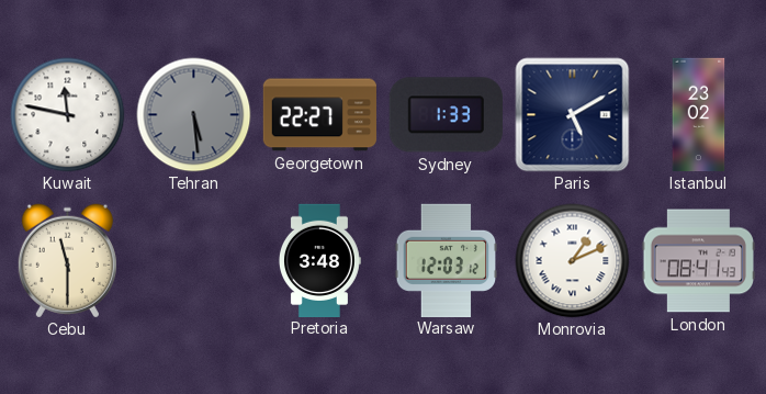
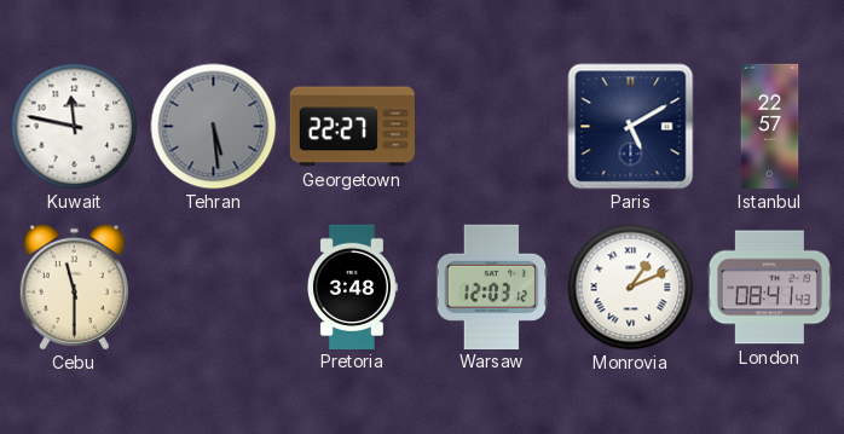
Sydney: 1:33 -> none (446, 115)
Istanbul: 23:02 -> 22:57 (770, 127)
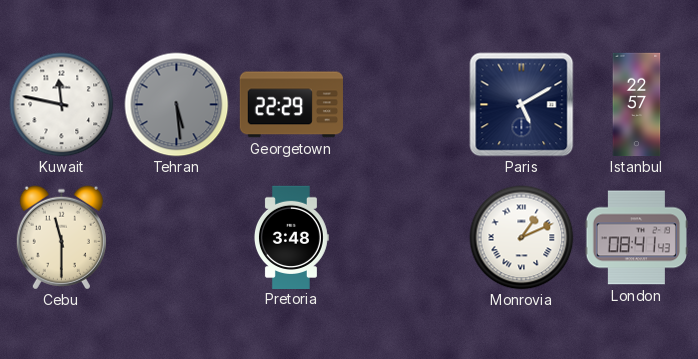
Georgetown: 22:27 -> 22:29 (291, 105)
Warsaw: 12:03 -> none (492, 287)
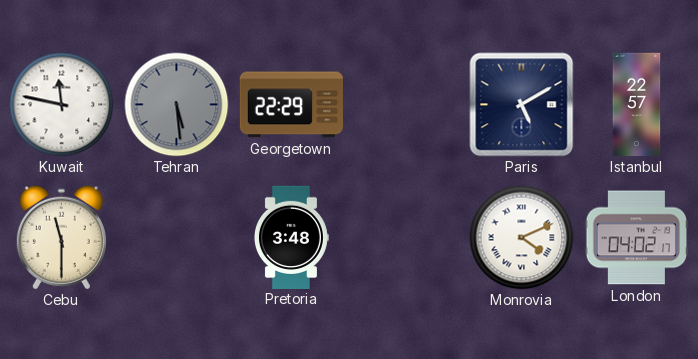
Monrovia: 1:11 -> 4:11 (522, 238)
London: 08:41 -> 04:02 (636, 238)
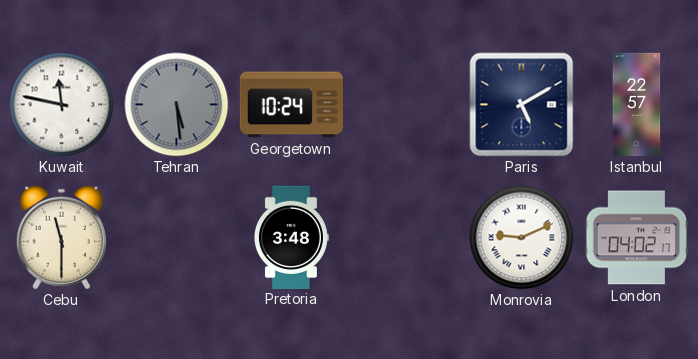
Georgetown: 22:29 -> 10:24 (291, 105)
Monrovia: 4:11 -> 9:11 (522, 238)
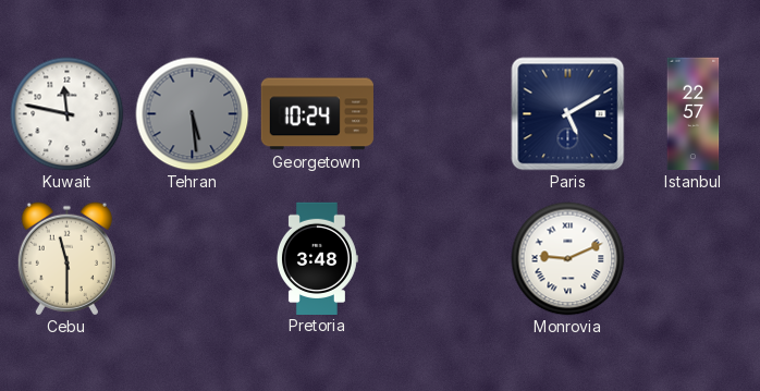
London: 04:02 -> none (636, 238)
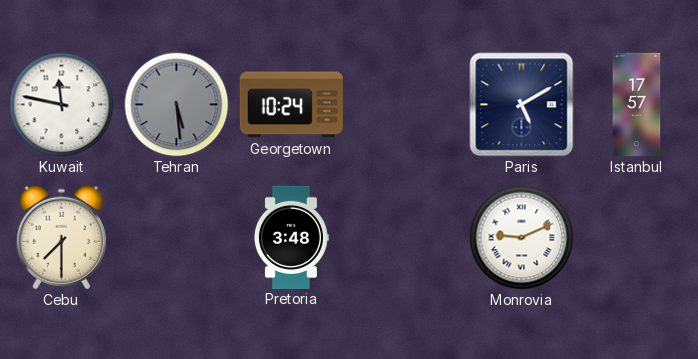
Istanbul: 22:57 -> 17:57 (637, 105)
Cebu: 11:30 -> 7:30 (61, 238)
